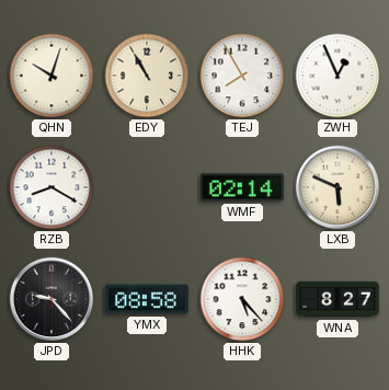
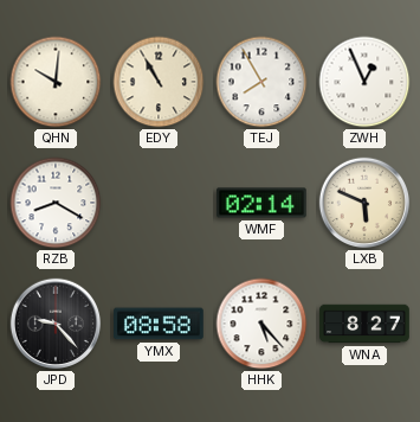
QHN: 10:03 -> 10:01 (56, 82)
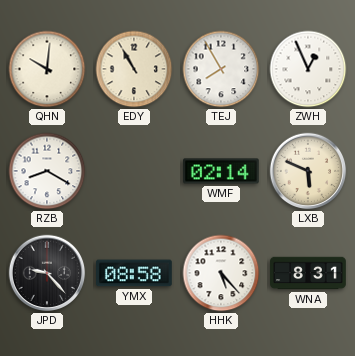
WNA: 8:27 -> 8:31 (308, 273)
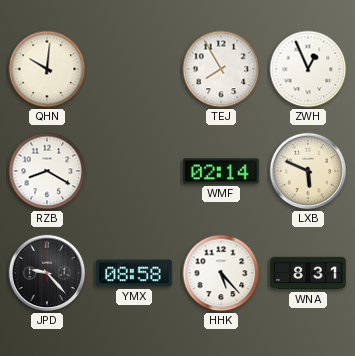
EDY: 10:55 -> none (134, 69)
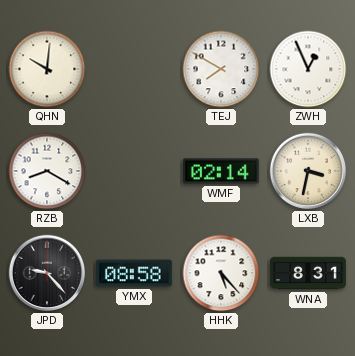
TEJ: 7:55 -> 7:50 (221, 69)
LXB: 5:49 -> 3:32 (308, 171)
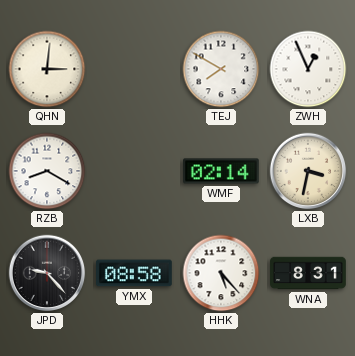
QHN: 10:01 -> 3:01 (47, 69)
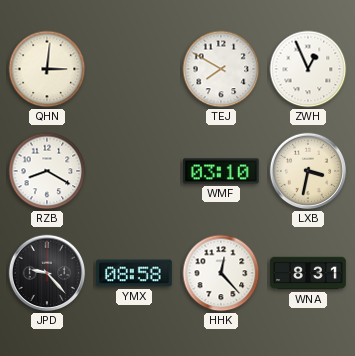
WMF: 02:14 -> 03:10 (222, 171)
HHK: 5:23 -> 12:23 (221, 273)
